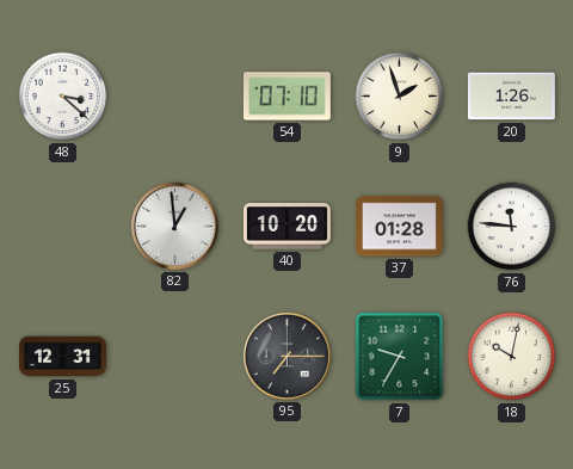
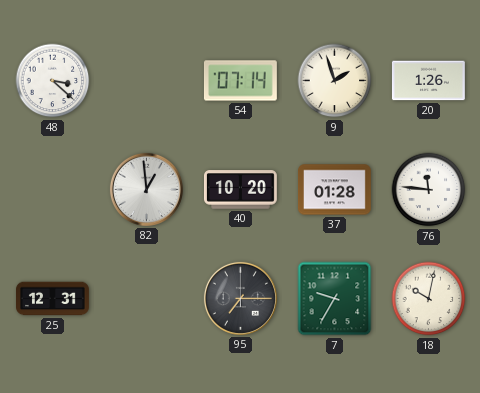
54: 07:10 -> 07:14 (240, 81)
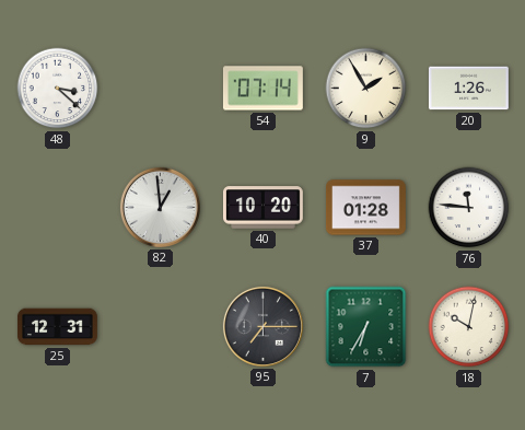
9: 1:57 -> 1:55 (366, 89)
7: 9:35 -> 6:35 (366, 327)
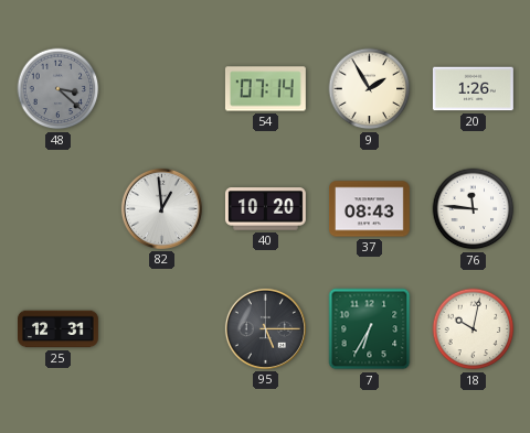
48 dial: white -> grey (59, 89)
37: 01:28 -> 08:43 (370, 209)
95: 7:15 -> 5:15 (265, 328)
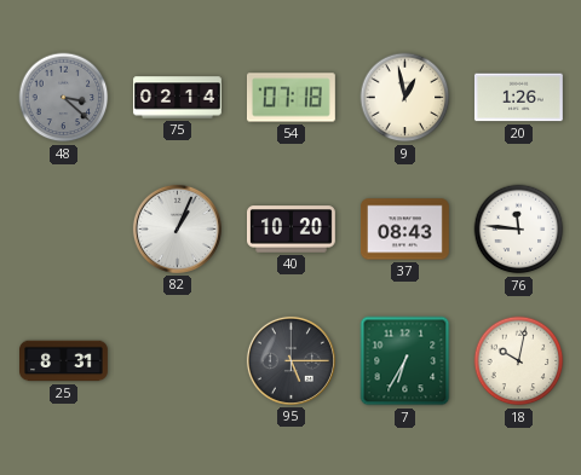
75: none -> 02:14 (178, 98)
54: 07:14 -> 07:18 (290, 98)
9: 1:55 -> 12:58 (405, 98)
82: 12:59 -> 1:04 (177, 228)
25: 12:31 -> 8:31 (64, 361)
